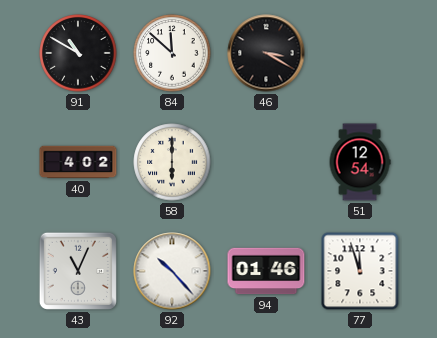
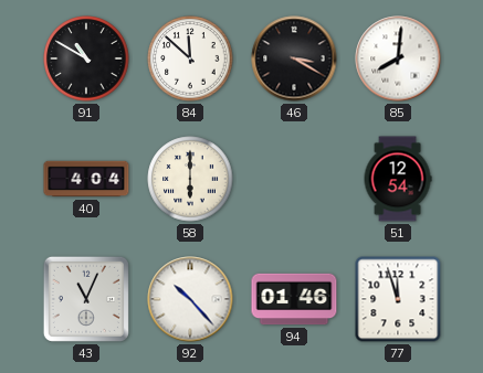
85: none -> 8:01 (398, 58)
40: 4:02 -> 4:04 (86, 179)
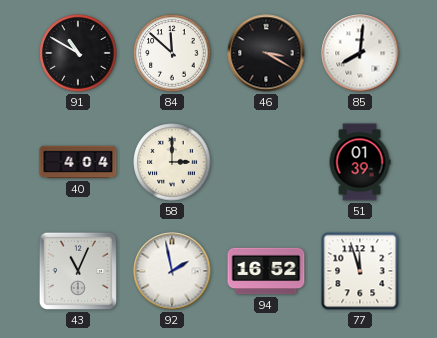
58: 6:00 -> 3:00 (172, 162)
51: 12:54 -> 01:39 (360, 162)
92: 10:23 -> 1:58 (172, 271)
94: 01:46 -> 16:52 (266, 271)
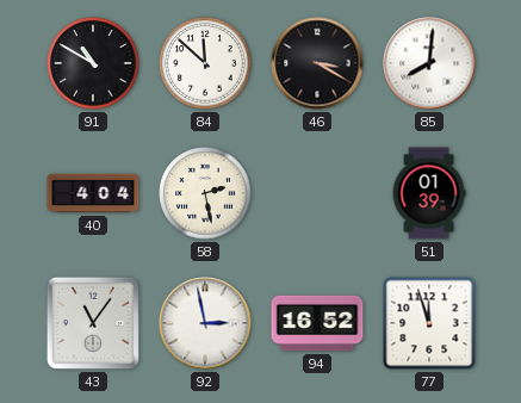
58: 3:00 -> 2:28 (205, 193)
43: 11:04 -> 11:06 (93, 323)
92: 1:58 -> 2:58 (205, 323)
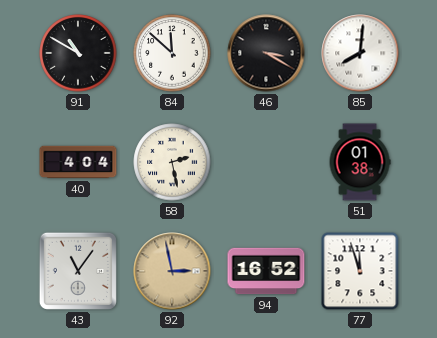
51: 01:39 -> 01:38 (360, 162)
92 dial: white -> champagne (172, 271)
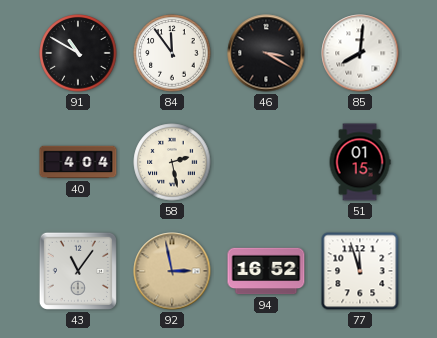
84: 11:52 -> 11:54 (172, 53)
51: 01:38 -> 01:15 (360, 162)
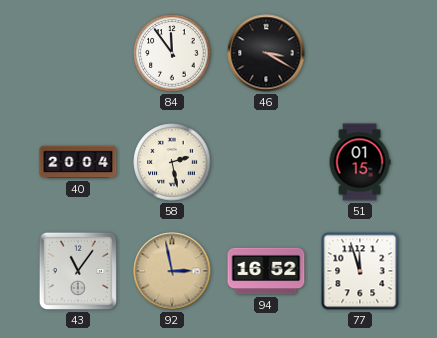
91: 10:50 -> none (78, 53)
85: 8:01 -> none (360, 53)
40: 4:04 -> 20:04 (78, 162)
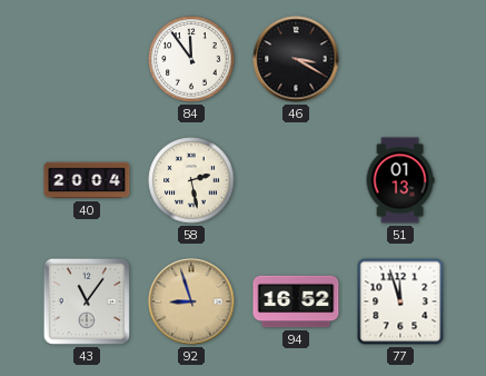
51: 01:15 -> 01:13 (400, 180)
92: 2:58 -> 8:57 (191, 301)
